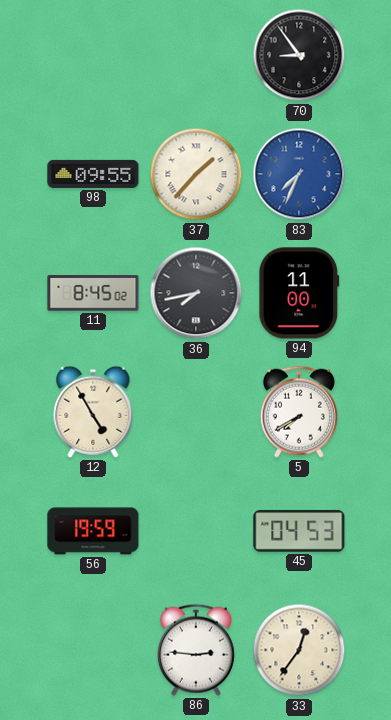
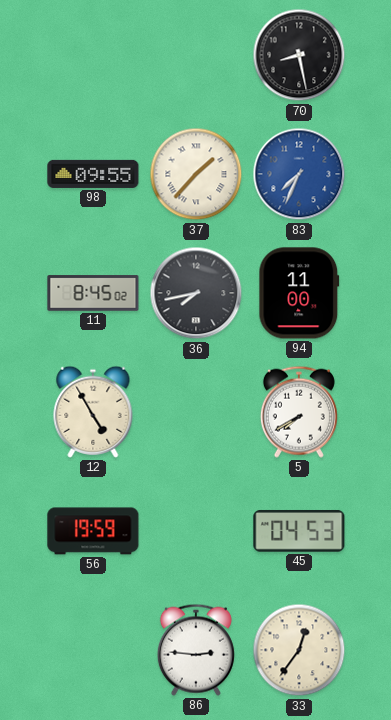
70: 8:54 -> 8:28 (299, 55)
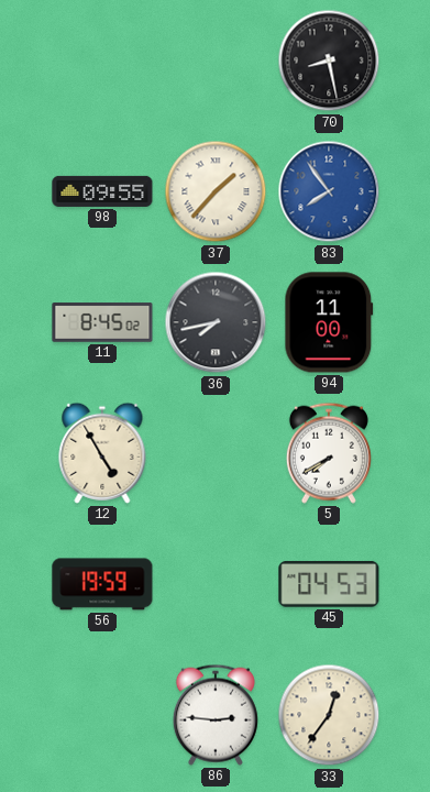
83: 7:34 -> 7:54 (329, 191)
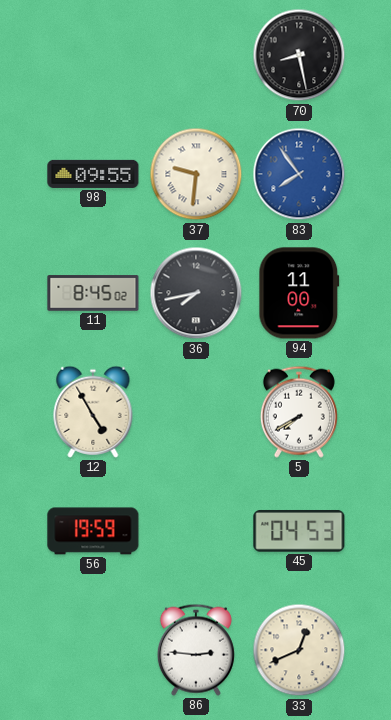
37: 1:37 -> 9:31 (196, 174)
33: 12:36 -> 12:41 (299, 650)
